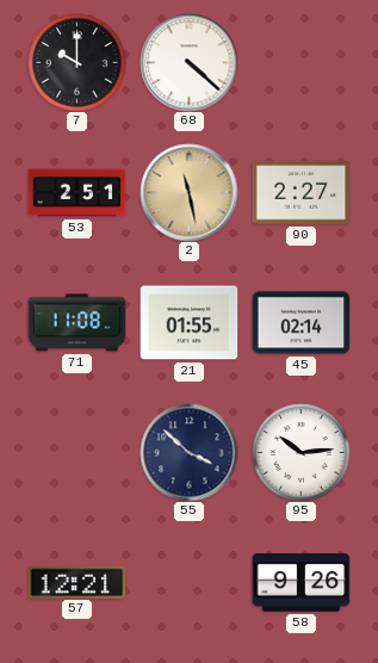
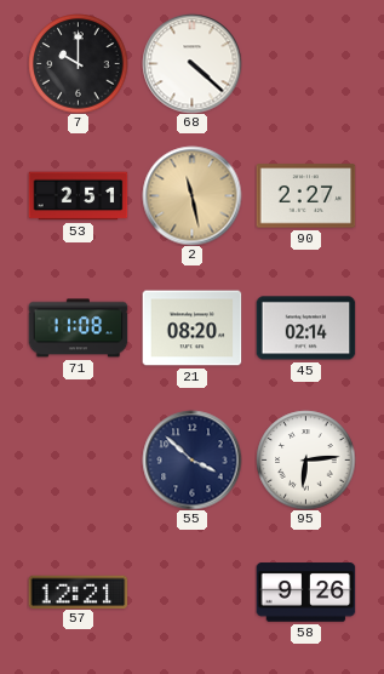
21: 01:55 -> 08:20 (191, 329)
95: 10:14 -> 6:14 (305, 459)
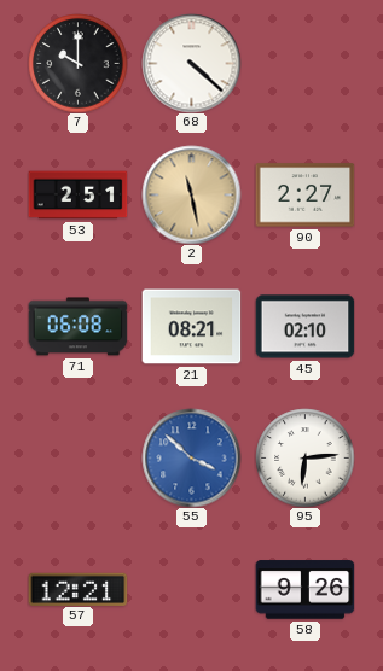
71: 11:08 -> 06:08 (77, 327)
21: 08:20 -> 08:21 (191, 327)
45: 02:14 -> 02:10 (304, 327)
55 dial: navy -> blue (191, 457)
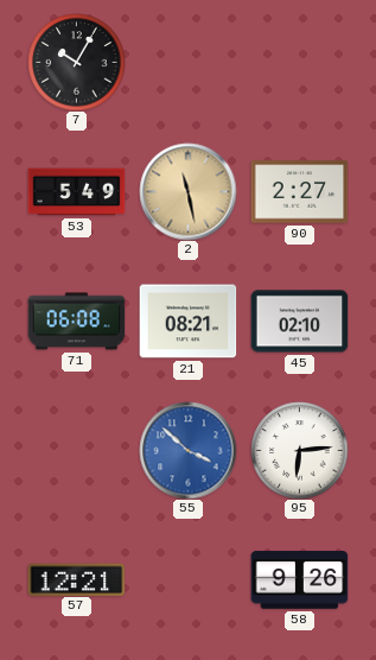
7: 10:00 -> 10:05 (76, 62)
68: 4:22 -> none (191, 63)
53: 2:51 -> 5:49 (76, 192)
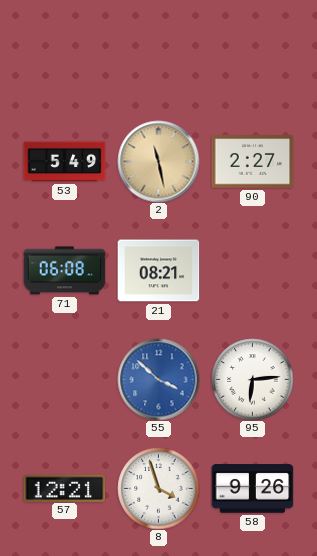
7: 10:05 -> none (76, 62)
45: 02:10 -> none (299, 322)
8: none -> 3:57 (158, 488)
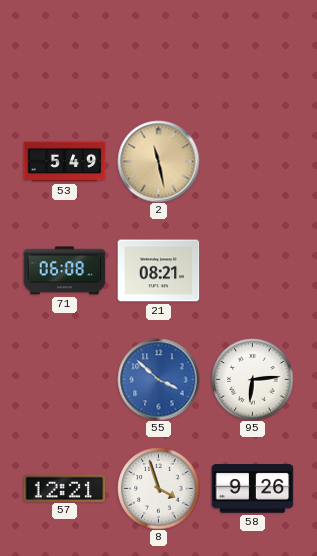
90: 2:27 -> none (252, 162)
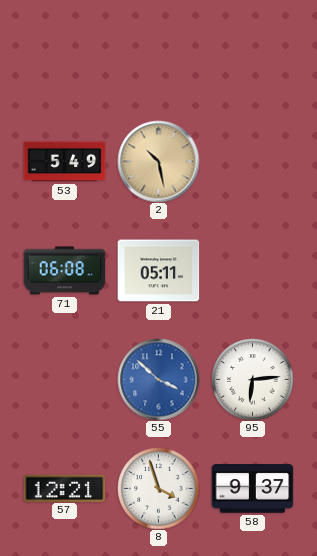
2: 11:28 -> 10:28 (158, 161)
21: 08:21 -> 05:11 (158, 271)
58: 9:26 -> 9:37 (252, 489)
